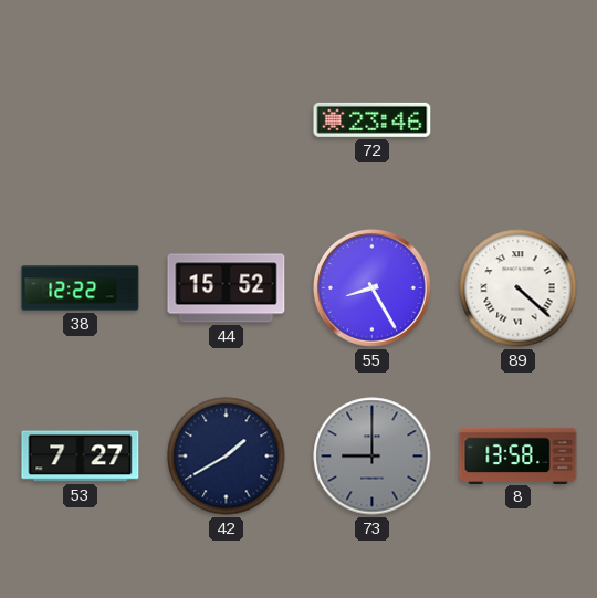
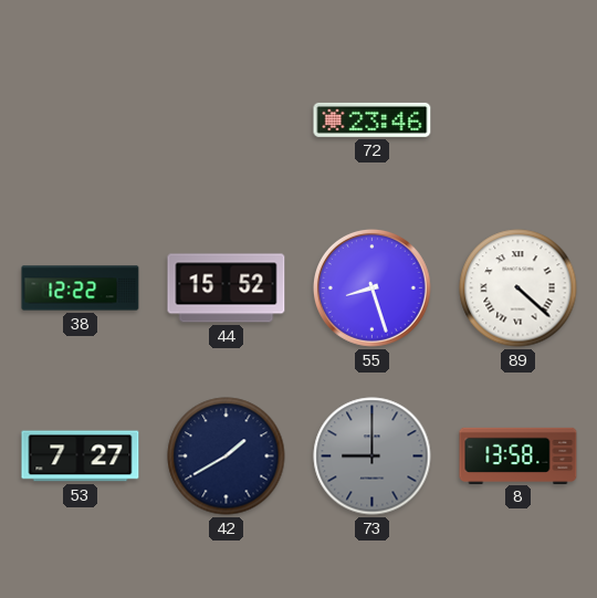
55: 8:25 -> 8:27 (371, 287)
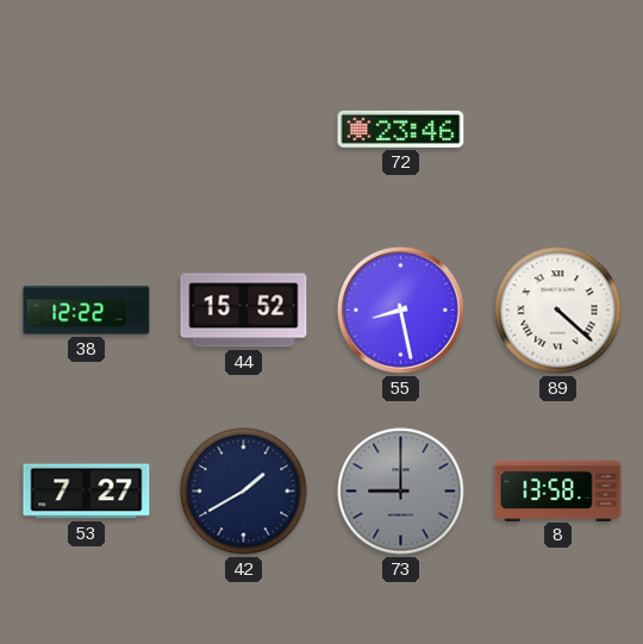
55: 8:27 -> 8:28 (400, 310)
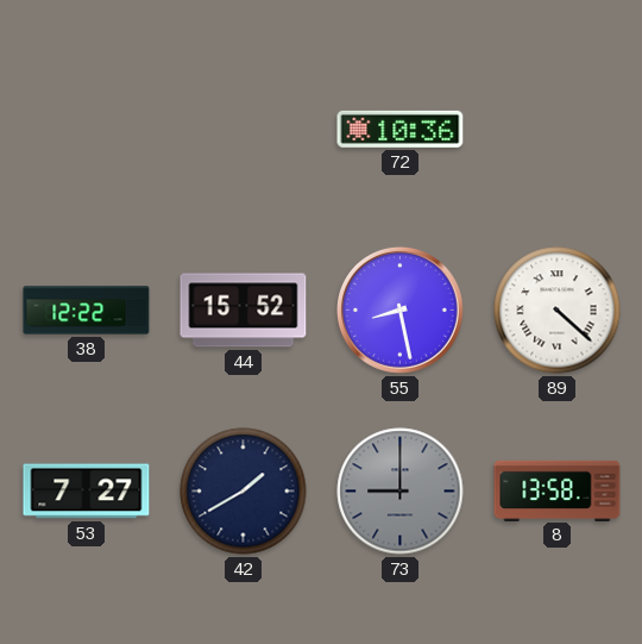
72: 23:46 -> 10:36 (401, 129)
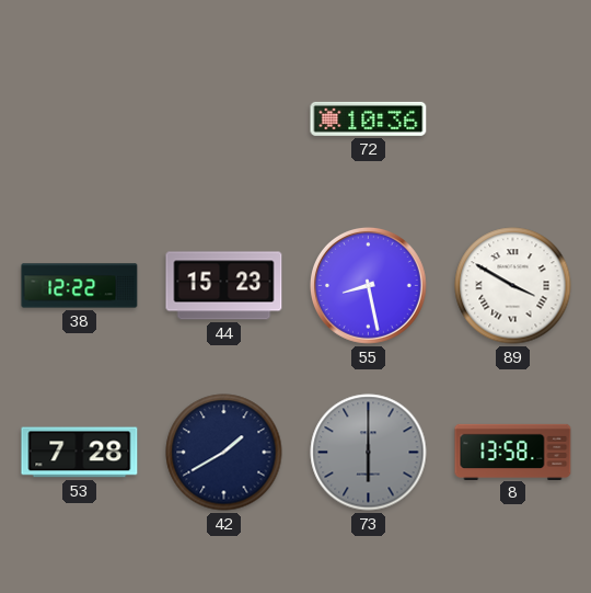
44: 15:52 -> 15:23 (224, 286)
89: 4:22 -> 3:50 (513, 286)
53: 7:27 -> 7:28 (80, 453)
73: 9:00 -> 6:00 (369, 453)
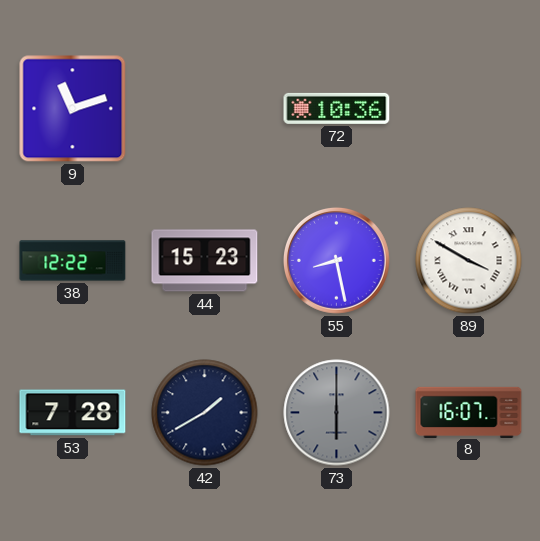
9: none -> 11:12 (73, 109)
8: 13:58 -> 16:07 (469, 412)
